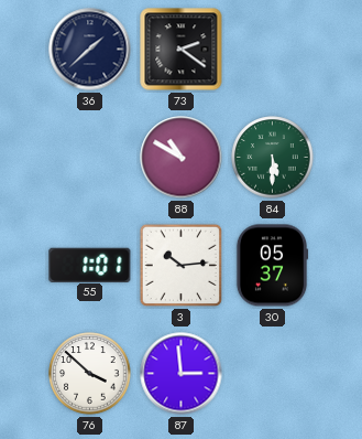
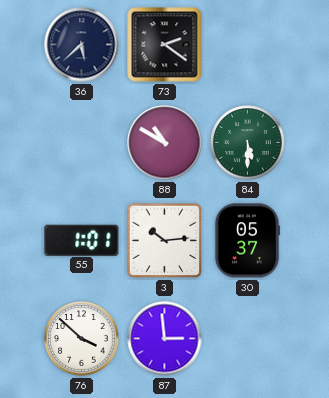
36: 1:38 -> 5:38 (82, 45)
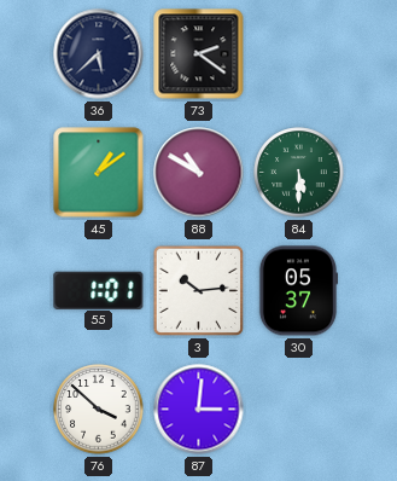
45: none -> 1:09 (99, 173)
87: 2:59 -> 3:01 (199, 410)
